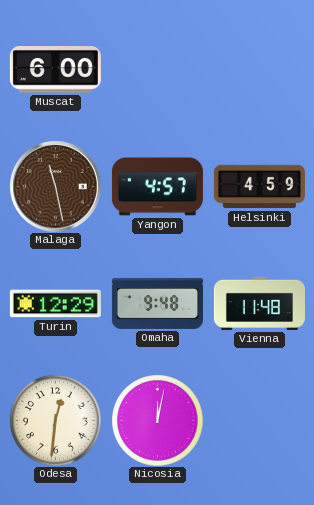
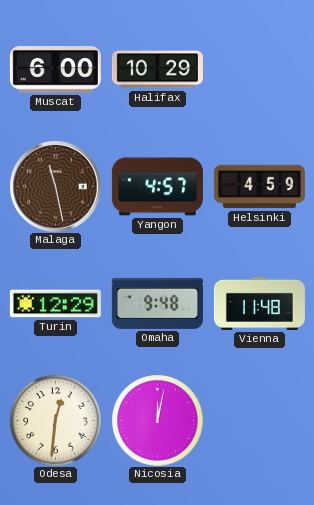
Halifax: none -> 10:29 (157, 70)
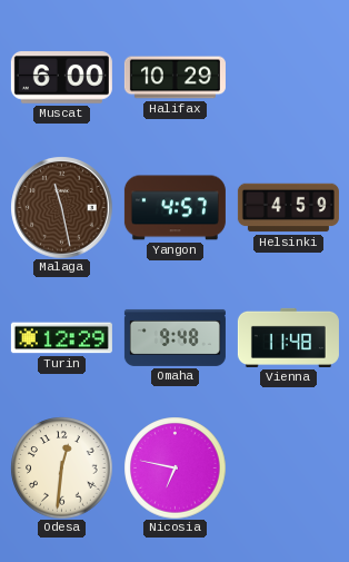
Nicosia: 12:02 -> 6:47 (174, 467)
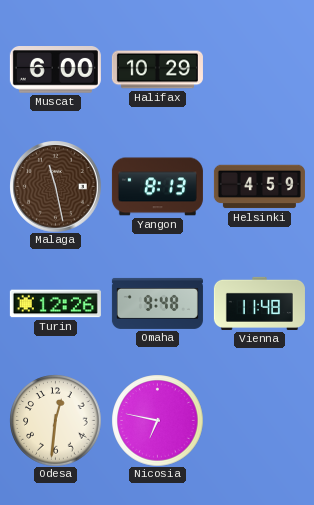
Yangon: 4:57 -> 8:13 (157, 187)
Turin: 12:29 -> 12:26 (55, 304)
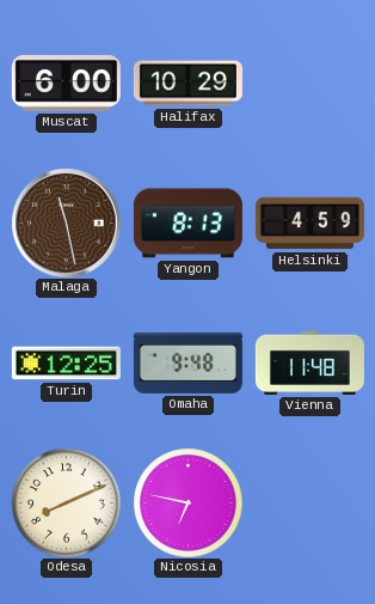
Turin: 12:26 -> 12:25 (66, 364)
Odesa: 12:31 -> 8:11 (66, 502)
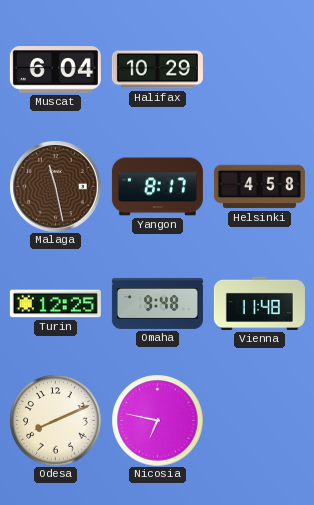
Muscat: 6:00 -> 6:04 (55, 70)
Yangon: 8:13 -> 8:17 (157, 187)
Helsinki: 4:59 -> 4:58 (259, 187)
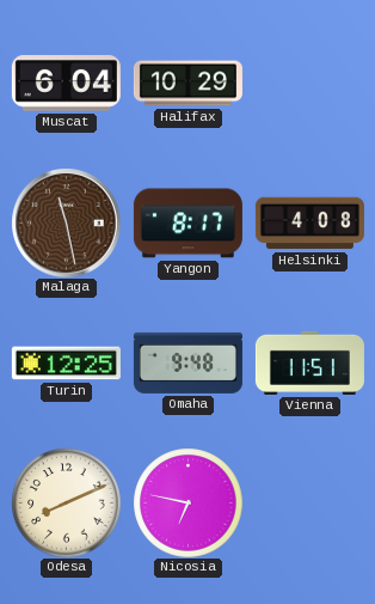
Helsinki: 4:58 -> 4:08 (309, 224)
Vienna: 11:48 -> 11:51 (309, 362)
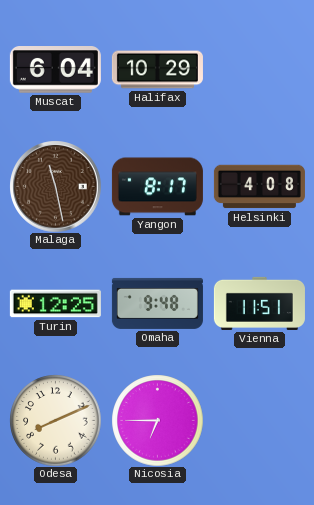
Nicosia: 6:47 -> 6:45 (157, 420)
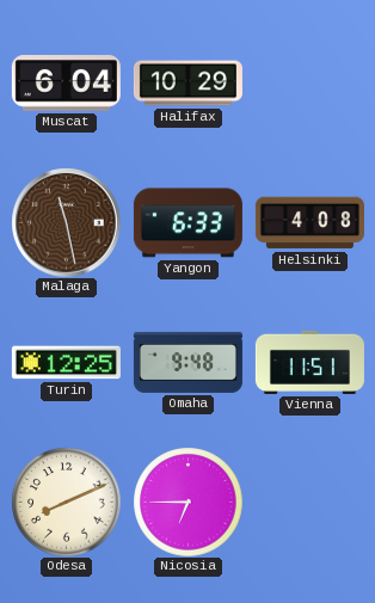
Yangon: 8:17 -> 6:33 (187, 223)
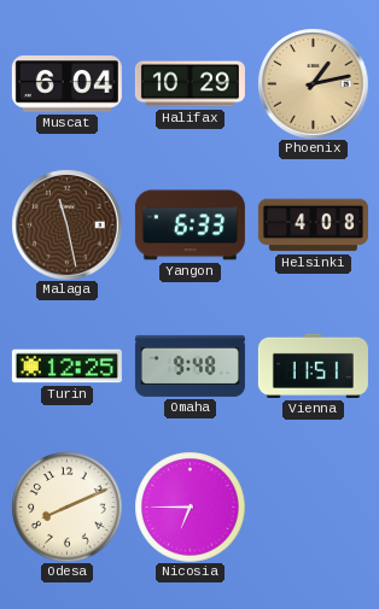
Phoenix: none -> 1:13 (313, 83)
